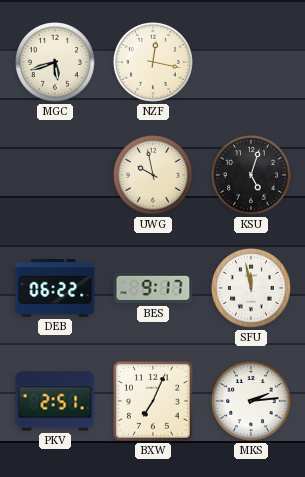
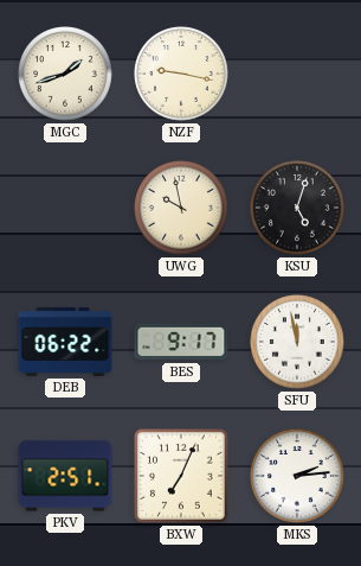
MGC: 5:42 -> 1:42 (66, 75)
NZF: 12:17 -> 9:17 (182, 75)
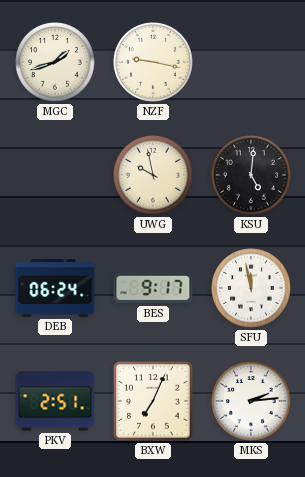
KSU: 5:03 -> 5:01 (252, 176)
DEB: 06:22 -> 06:24 (55, 289)
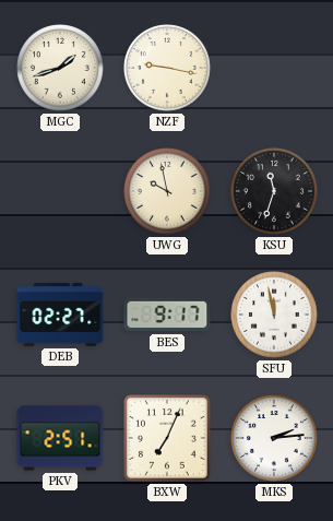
KSU: 5:01 -> 11:33 (275, 192)
DEB: 06:24 -> 02:27 (60, 316)
